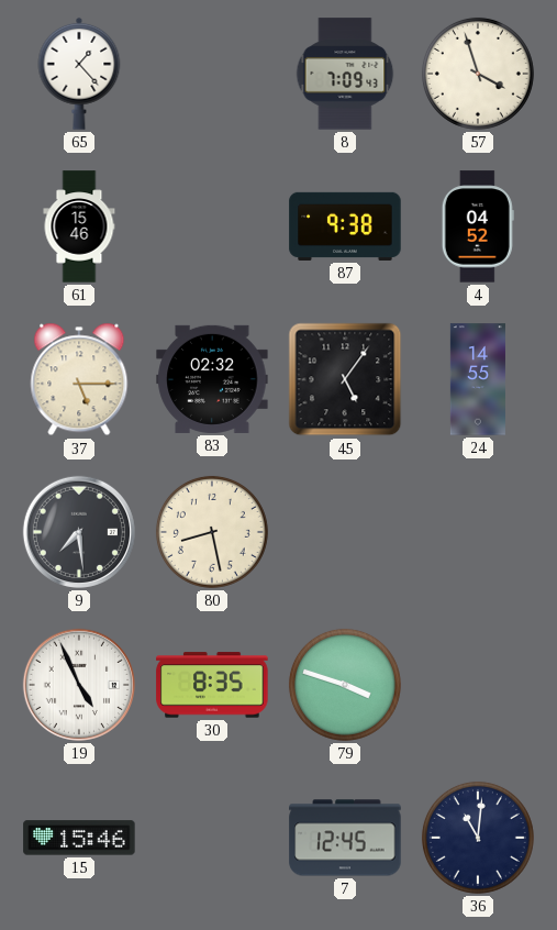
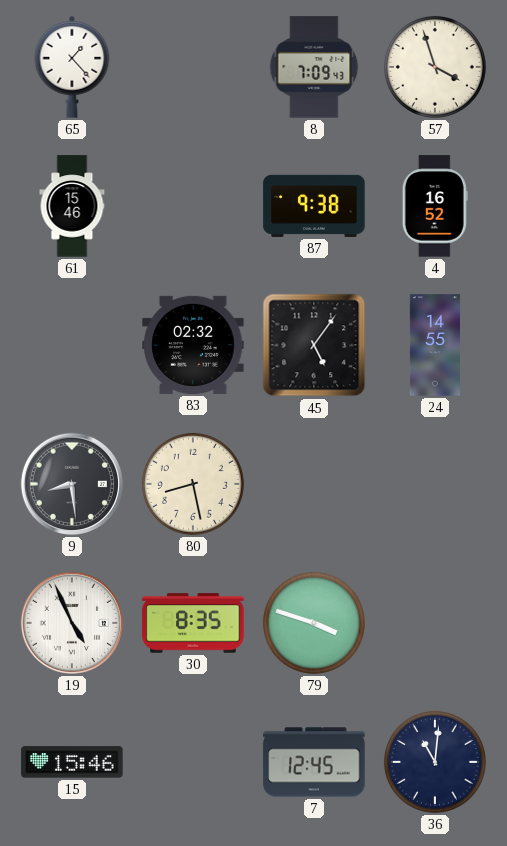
4: 04:52 -> 16:52 (435, 206)
37: 5:15 -> none (79, 379)
9: 7:29 -> 8:29 (72, 484)
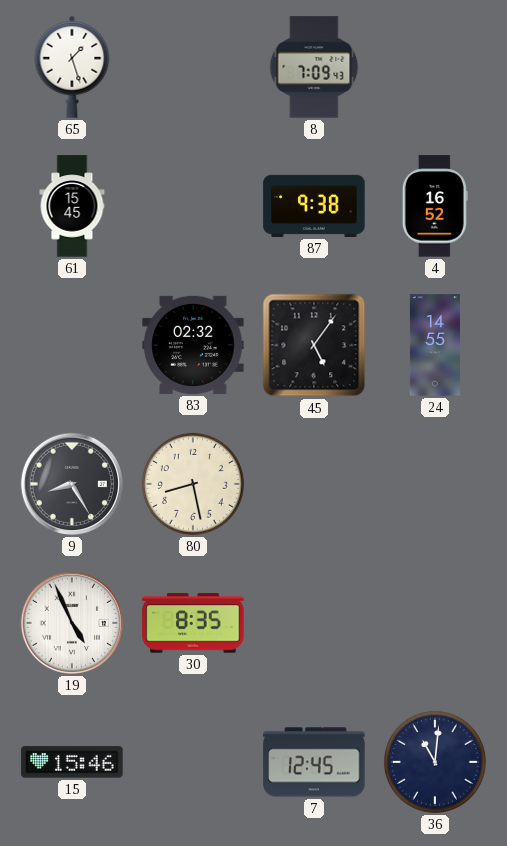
65: 1:23 -> 1:27 (72, 67)
57: 3:57 -> none (435, 67)
61: 15:46 -> 15:45 (72, 206)
9: 8:29 -> 8:25 (72, 484)
79: 3:48 -> none (314, 623)
